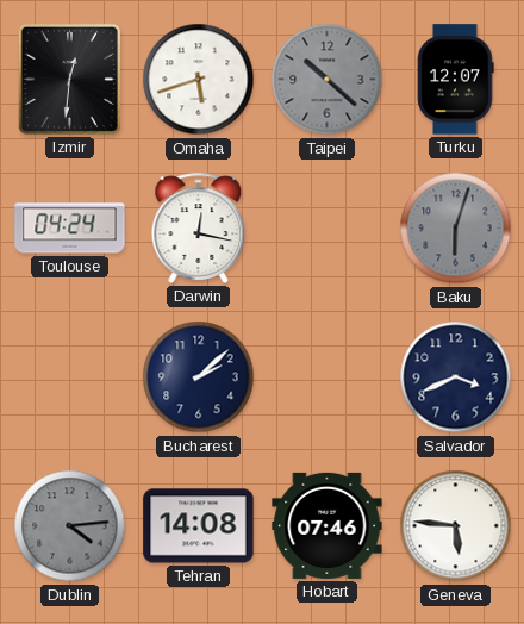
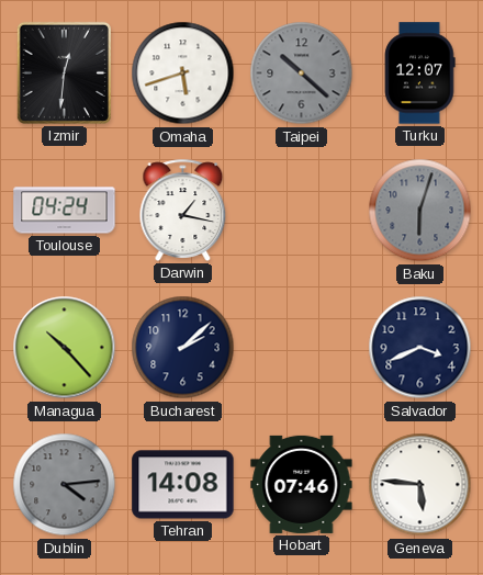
Darwin: 12:17 -> 1:17 (183, 210)
Managua: none -> 10:23 (65, 348)
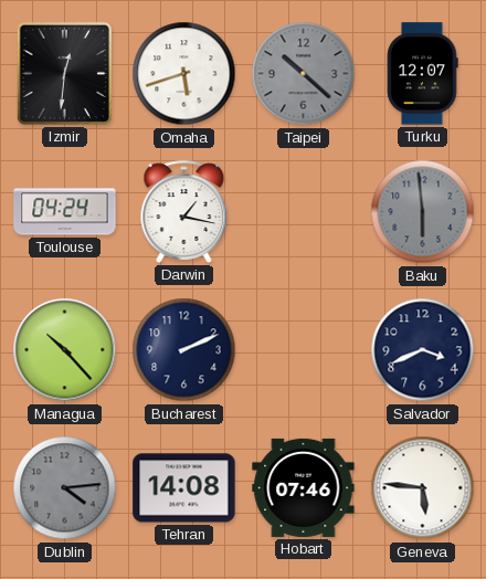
Baku: 6:03 -> 5:59 (423, 212)
Bucharest: 2:08 -> 2:11 (184, 350)
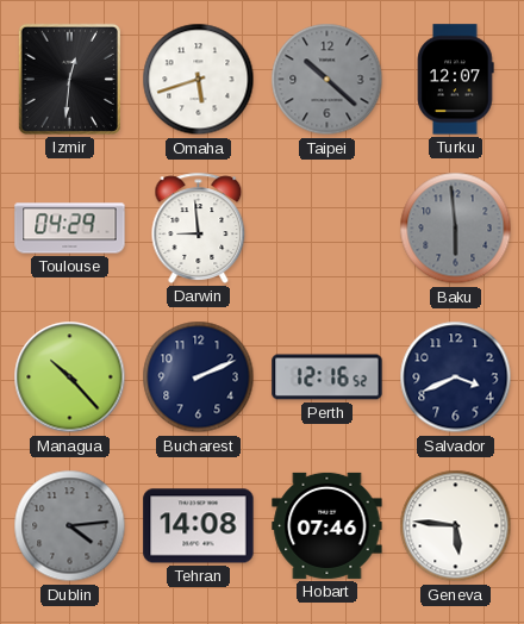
Toulouse: 04:24 -> 04:29 (70, 229)
Darwin: 1:17 -> 8:59 (199, 227)
Perth: none -> 12:16 (327, 377)
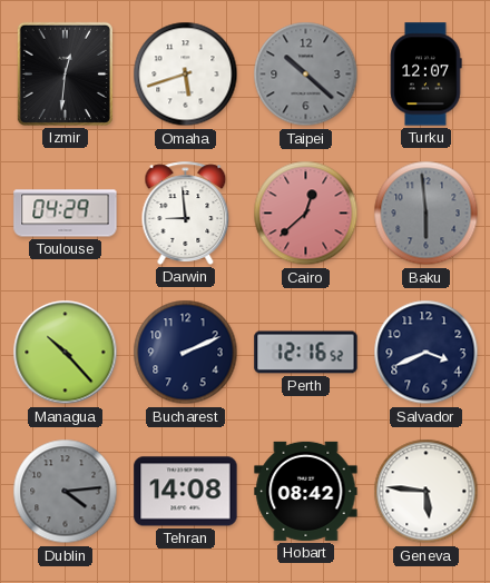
Cairo: none -> 12:38 (306, 214)
Hobart: 07:46 -> 08:42 (306, 491)
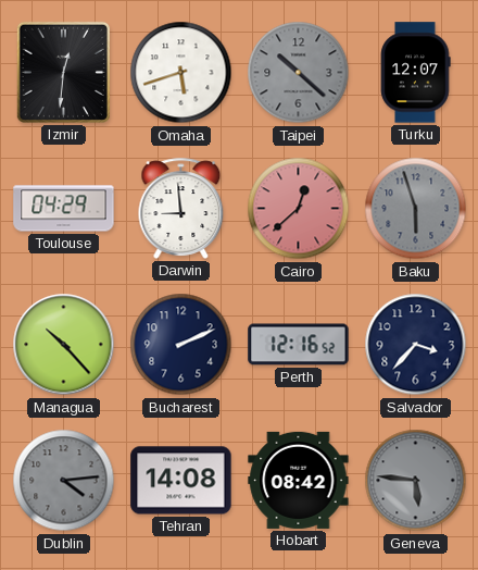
Baku: 5:59 -> 5:57 (416, 209)
Salvador: 3:41 -> 3:37 (416, 345)
Geneva dial: white -> grey (416, 481)
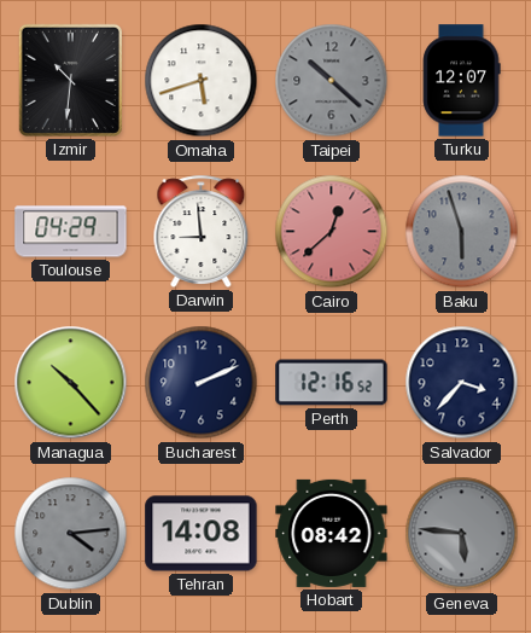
Izmir: 12:31 -> 10:31 (70, 80)
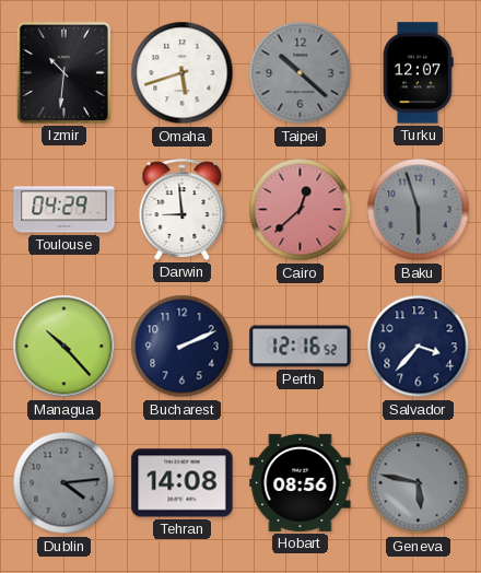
Hobart: 08:42 -> 08:56 (301, 482)
Geneva: 5:46 -> 5:47 (419, 483)
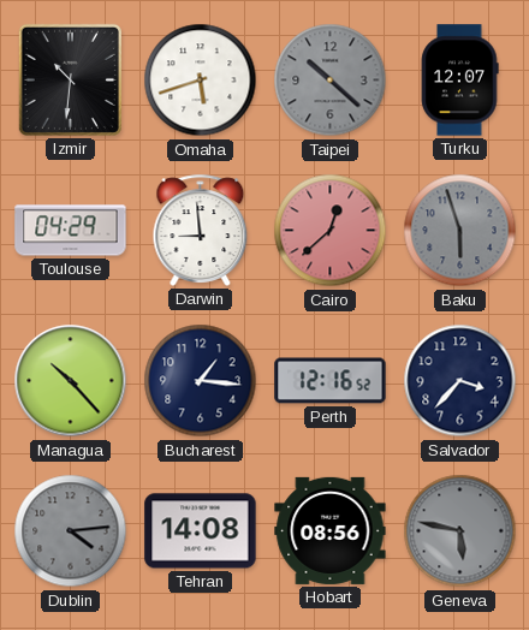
Bucharest: 2:11 -> 1:16 (201, 381)
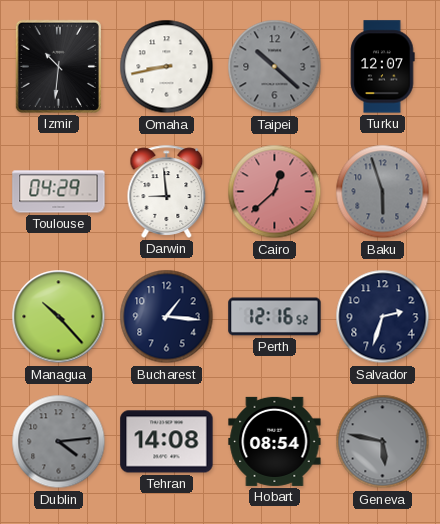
Omaha: 5:42 -> 8:43 (167, 67)
Salvador: 3:37 -> 2:33 (383, 317)
Hobart: 08:56 -> 08:54 (275, 441)
